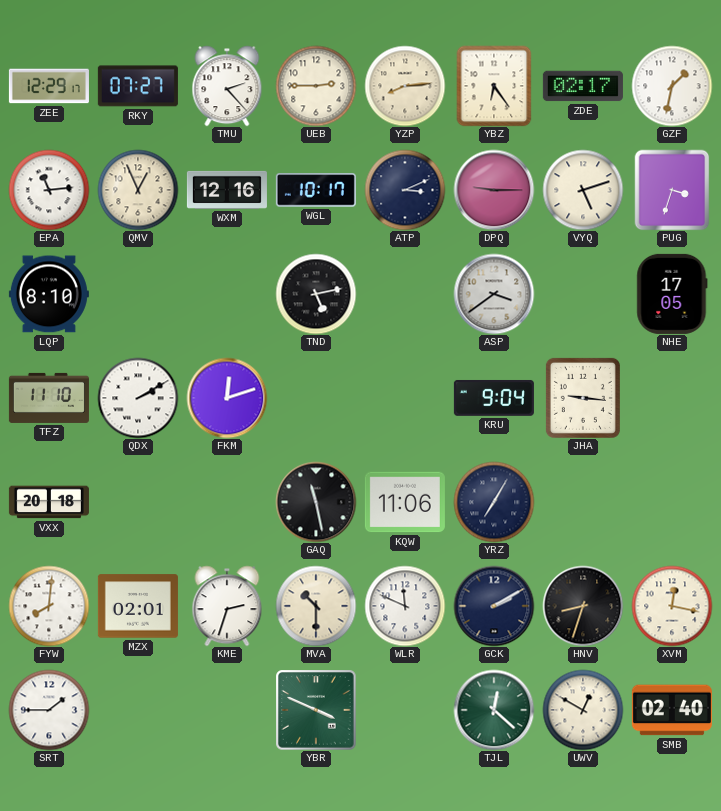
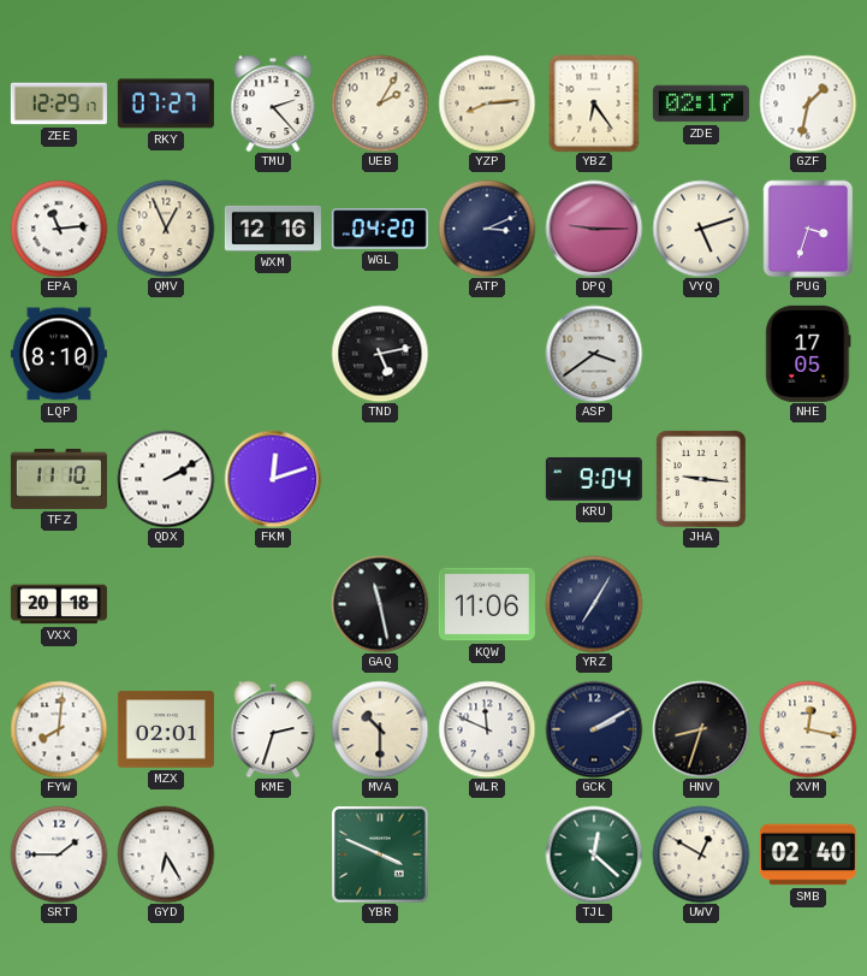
UEB: 2:45 -> 2:05 (380, 103)
WGL: 10:17 -> 04:20 (380, 229)
GYD: none -> 6:25 (166, 854)
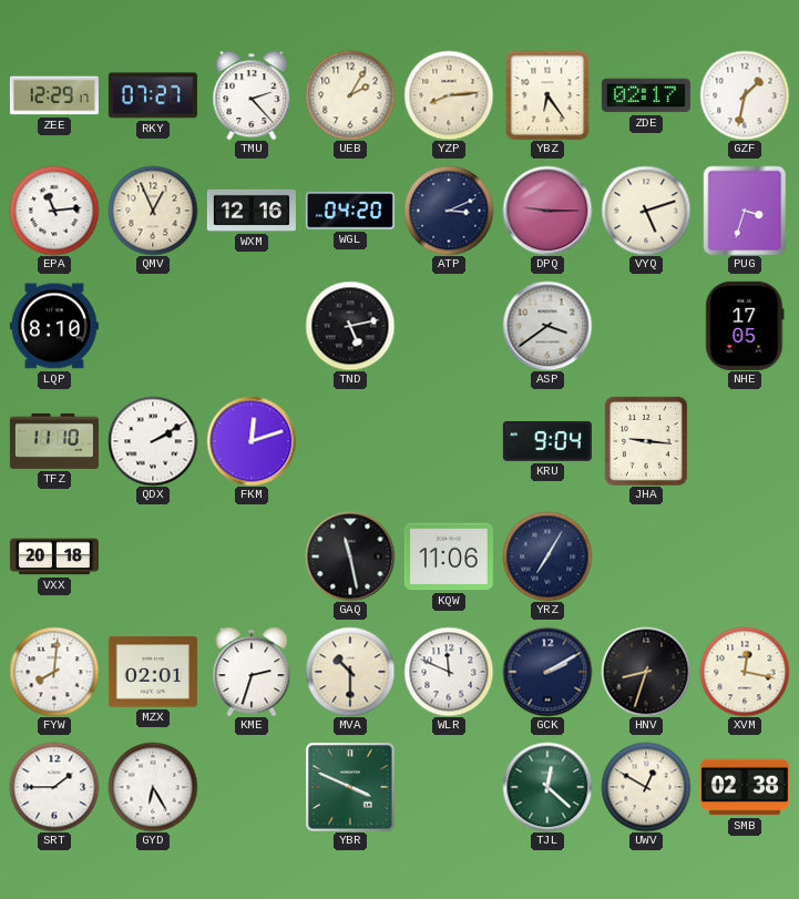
SMB: 02:40 -> 02:38 (745, 787)
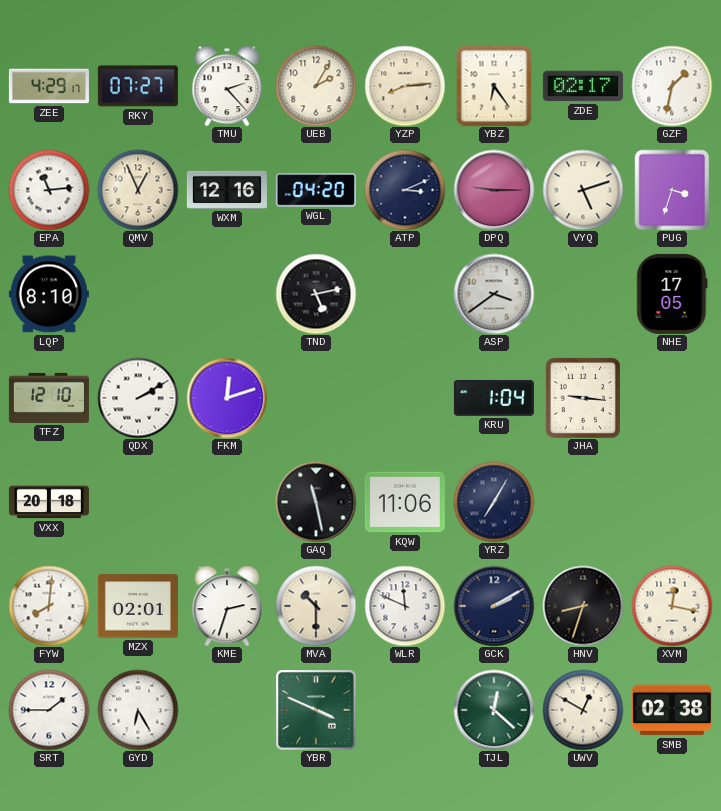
ZEE: 12:29 -> 4:29 (49, 86)
TFZ: 11:10 -> 12:10 (49, 398)
KRU: 9:04 -> 1:04 (494, 398)
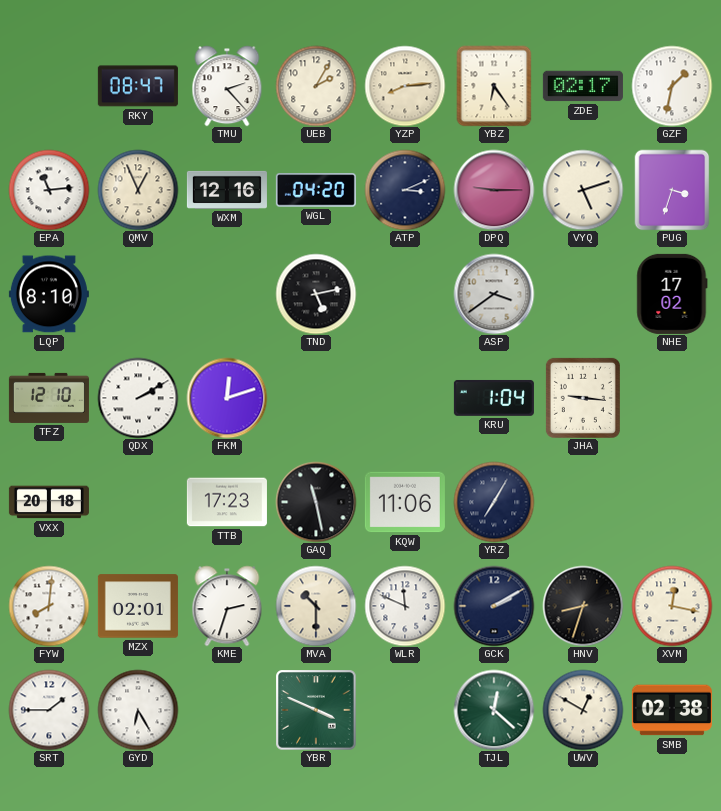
ZEE: 4:29 -> none (49, 86)
RKY: 07:27 -> 08:47 (138, 86)
NHE: 17:05 -> 17:02 (672, 294)
TTB: none -> 17:23 (227, 502)
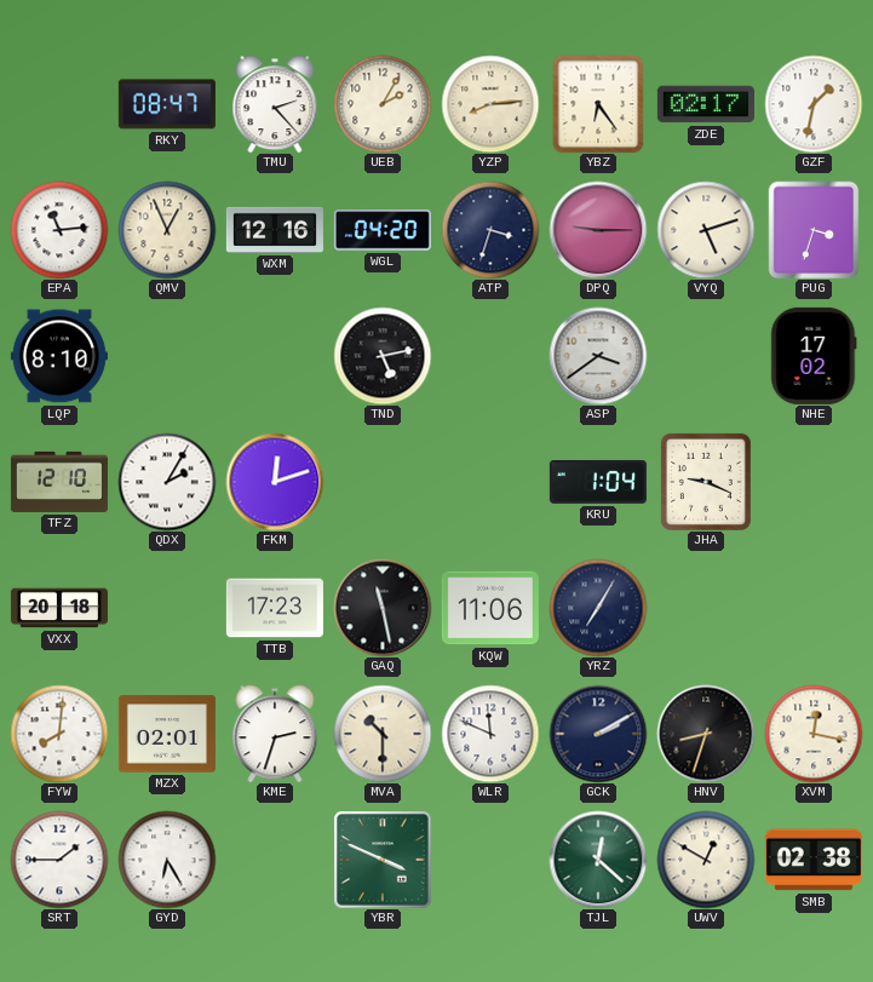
ATP: 3:11 -> 3:33 (490, 230)
QDX: 2:10 -> 2:05 (167, 482)
JHA: 9:16 -> 9:19 (706, 482)
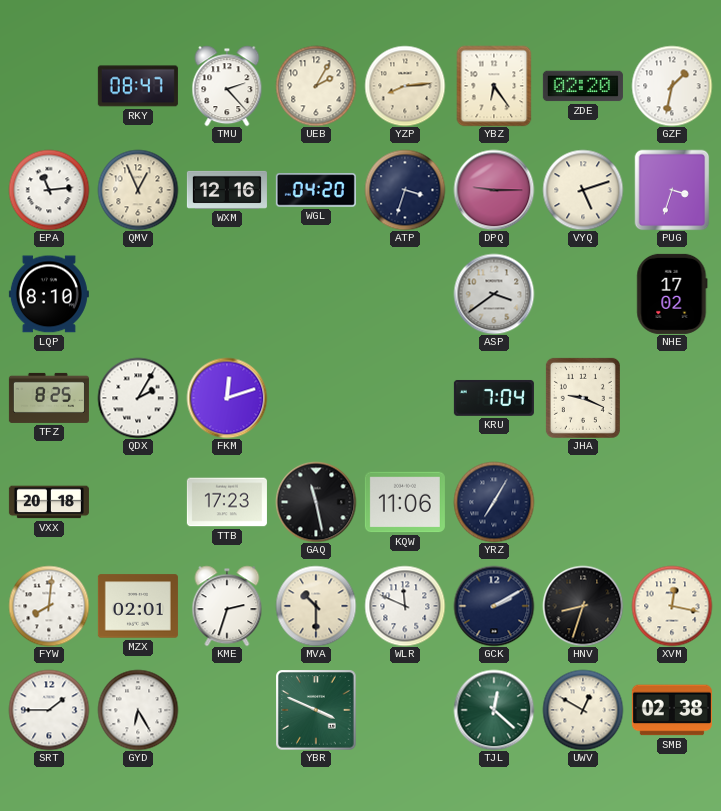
ZDE: 02:17 -> 02:20 (583, 86)
TND: 5:13 -> none (383, 356)
TFZ: 12:10 -> 8:25 (49, 398)
KRU: 1:04 -> 7:04 (494, 398)
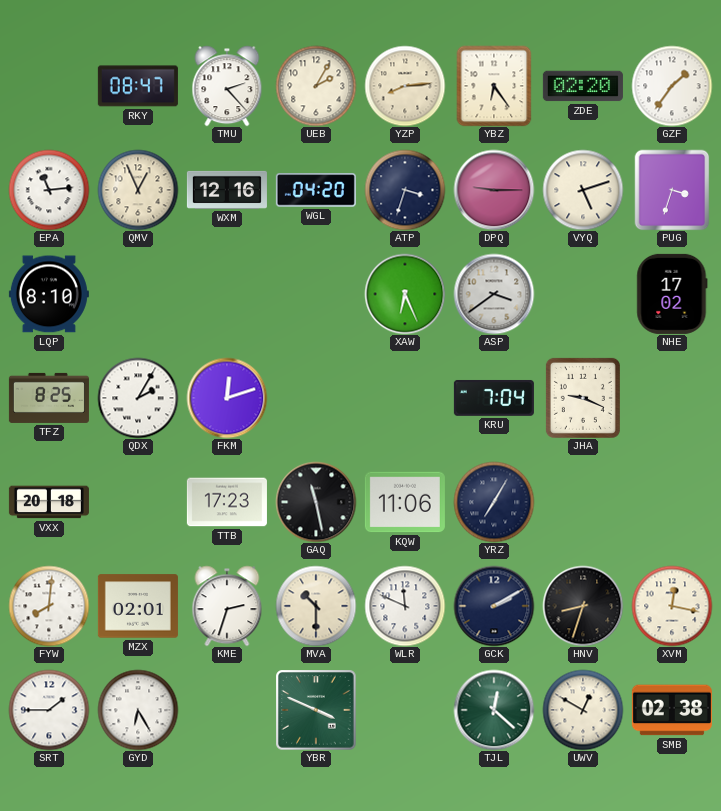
GZF: 1:32 -> 1:36 (672, 86)
XAW: none -> 6:26 (405, 294)
